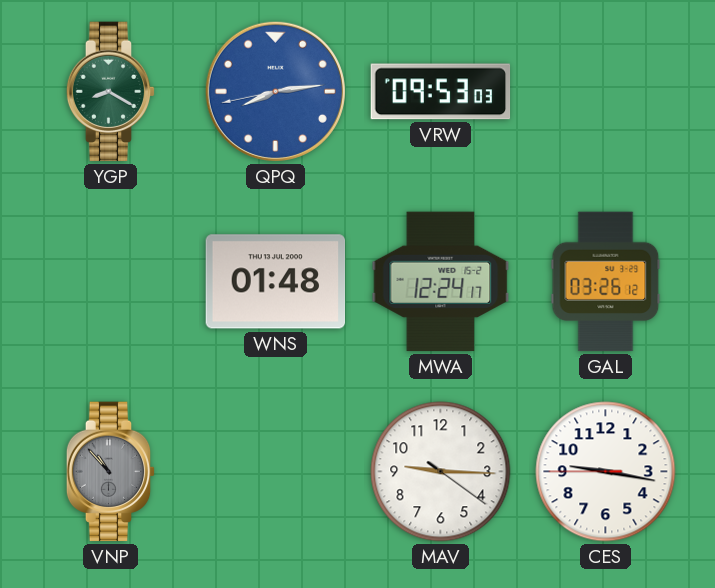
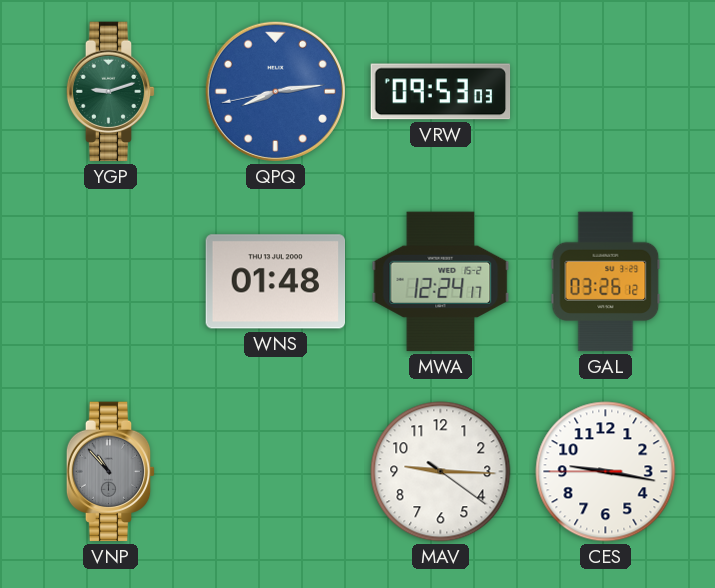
YGP: 8:20 -> 9:12 (111, 92)
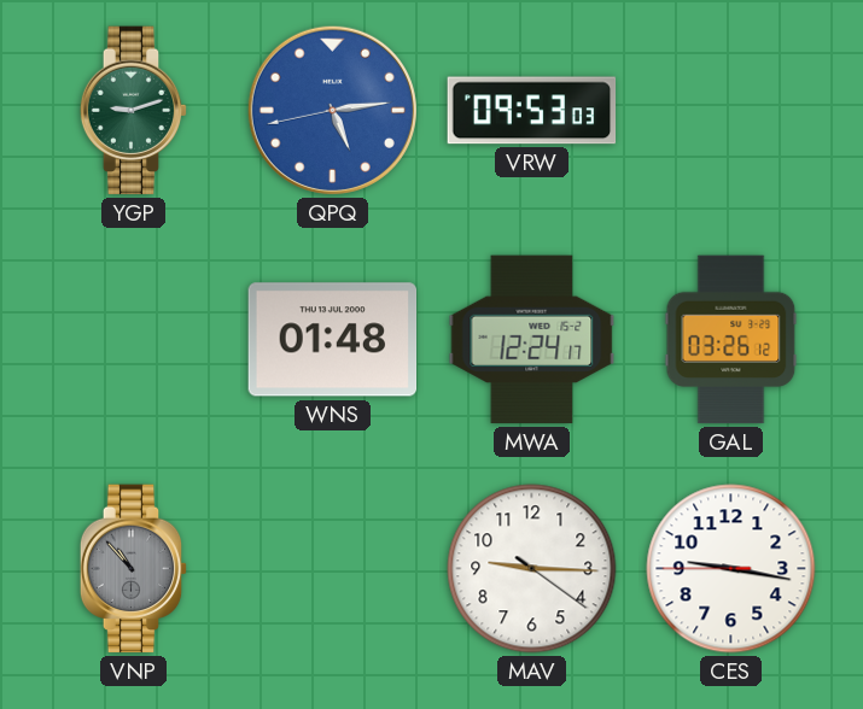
QPQ: 8:13 -> 5:13 (332, 110)
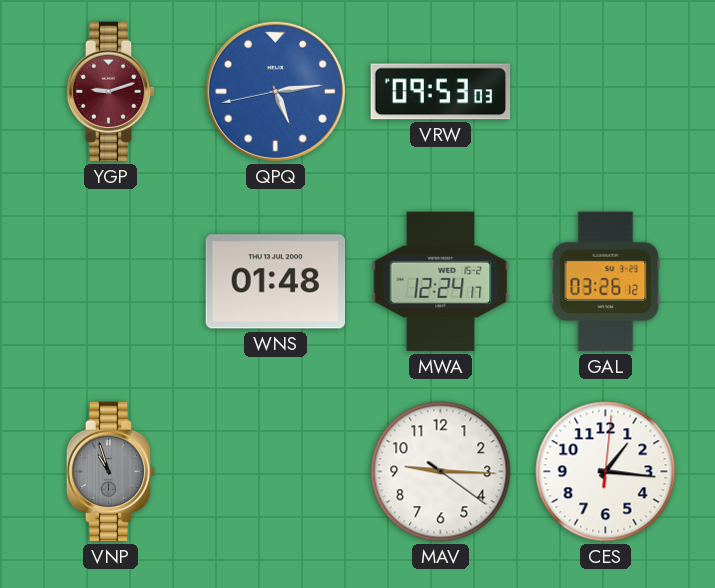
YGP dial: green -> burgundy (111, 92)
VNP: 10:53 -> 10:57 (111, 472)
CES: 9:16 -> 1:16 (606, 472)
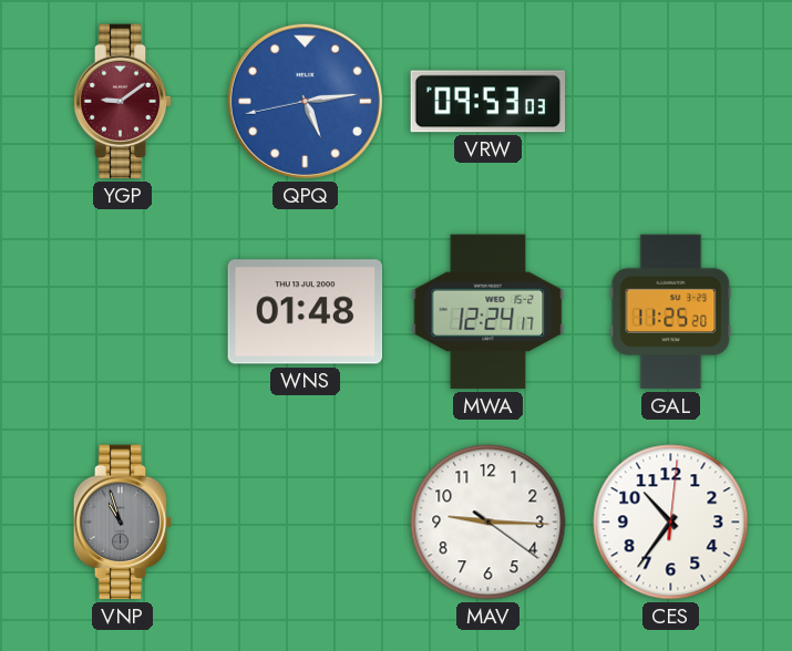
YGP: 9:12 -> 9:09 (123, 102)
GAL: 03:26 -> 11:25 (671, 312)
CES: 1:16 -> 10:36 (671, 523)
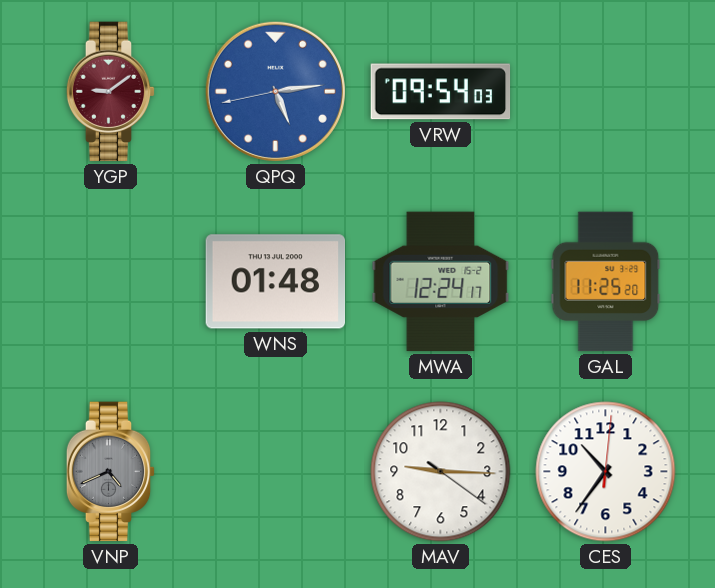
VRW: 09:53 -> 09:54 (441, 92)
VNP: 10:57 -> 4:41 (111, 472)
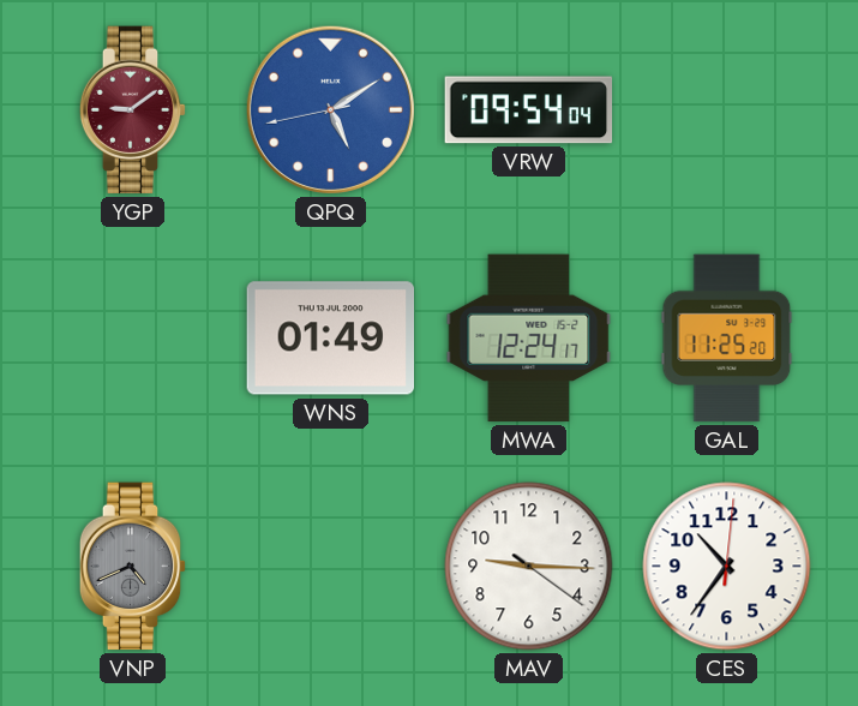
QPQ: 5:13 -> 5:09 (330, 109)
VRW: 09:54:03 -> 09:54:04 (529, 110)
WNS: 01:48 -> 01:49 (331, 339)
